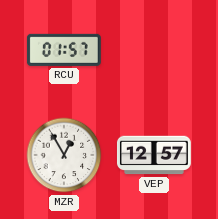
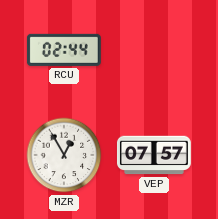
RCU: 01:57 -> 02:44 (64, 50)
VEP: 12:57 -> 07:57 (154, 155)
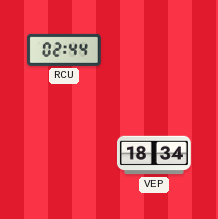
MZR: 12:55 -> none (64, 155)
VEP: 07:57 -> 18:34 (154, 155)
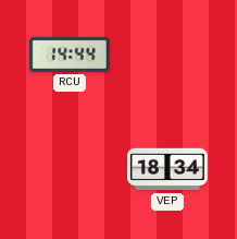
RCU: 02:44 -> 14:44 (70, 55)
